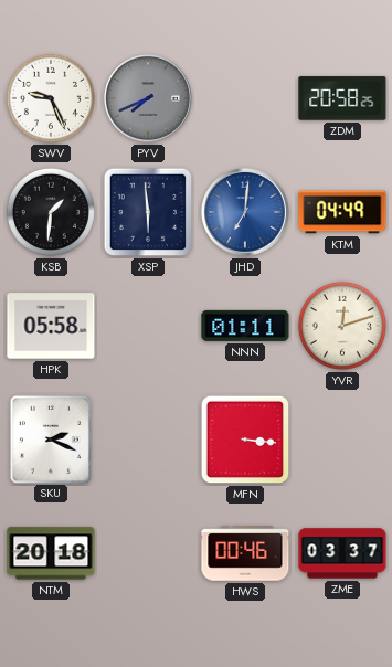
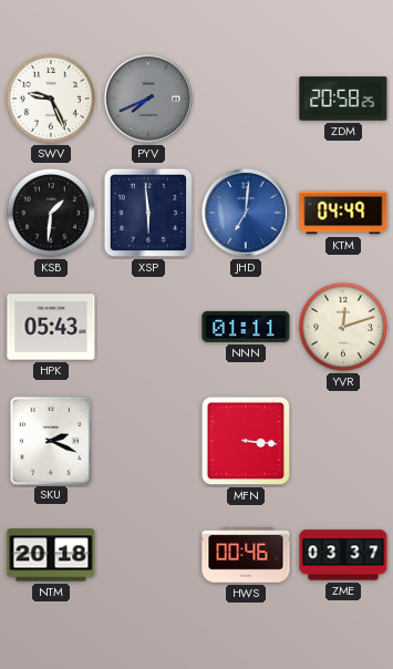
HPK: 05:58 -> 05:43 (51, 327)
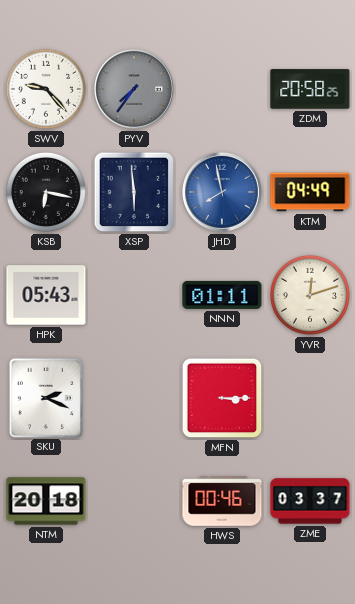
SWV: 9:26 -> 9:23 (46, 89)
PYV: 7:41 -> 7:36 (135, 90)
KSB: 1:31 -> 6:17 (46, 192)
JHD: 7:01 -> 7:58 (223, 193)
MFN: 3:16 -> 3:15 (222, 398)
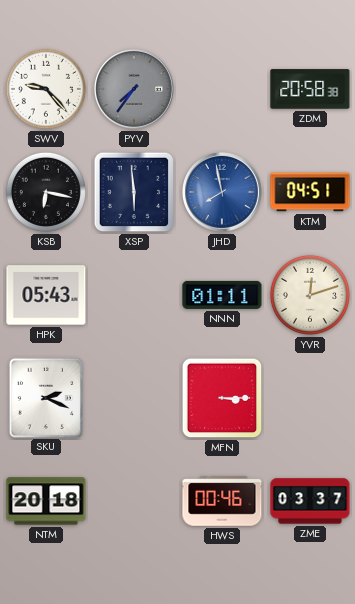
ZDM: 20:58:25 -> 20:58:38 (310, 89)
KTM: 04:49 -> 04:51 (310, 192)
